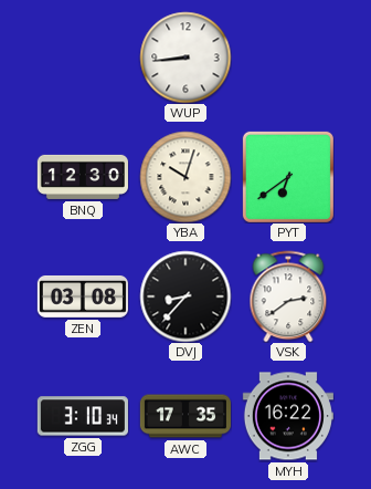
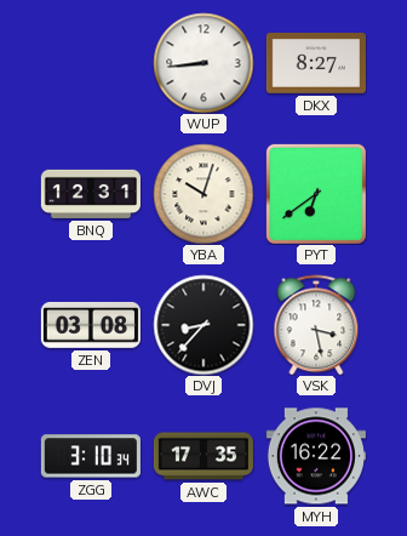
DKX: none -> 8:27 (316, 64)
BNQ: 12:30 -> 12:31 (91, 194)
VSK: 2:39 -> 3:28 (316, 325)
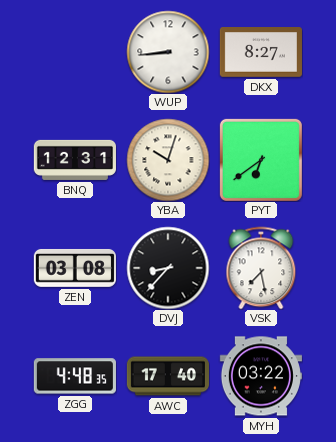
VSK: 3:28 -> 7:28 (261, 268)
ZGG: 3:10 -> 4:48 (75, 376)
AWC: 17:35 -> 17:40 (167, 376)
MYH: 16:22 -> 03:22 (261, 376)
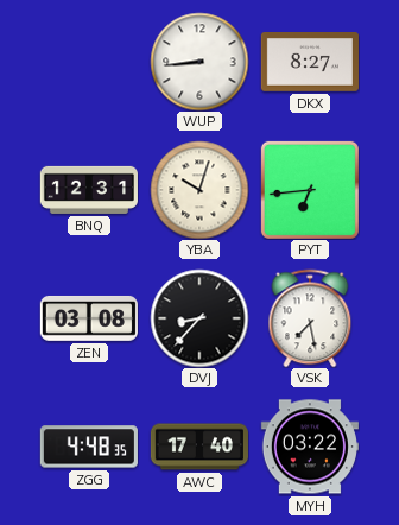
PYT: 6:39 -> 6:44 (310, 190)
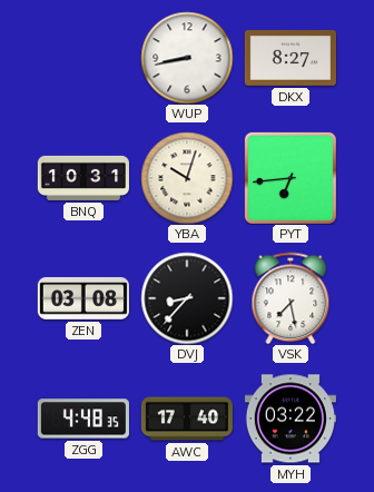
WUP: 8:44 -> 8:43 (187, 58)
BNQ: 12:31 -> 10:31 (83, 178)
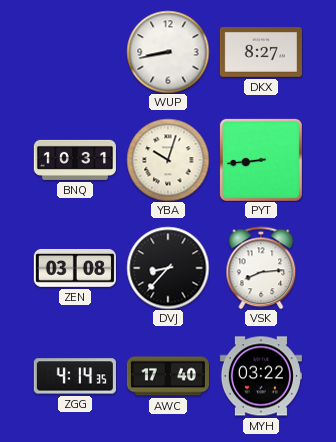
PYT: 6:44 -> 8:44 (261, 160)
VSK: 7:28 -> 8:14 (261, 268)
ZGG: 4:48 -> 4:14 (75, 376)
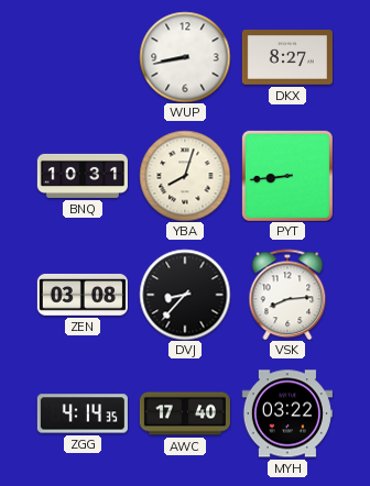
YBA: 10:03 -> 8:03 (185, 176)
